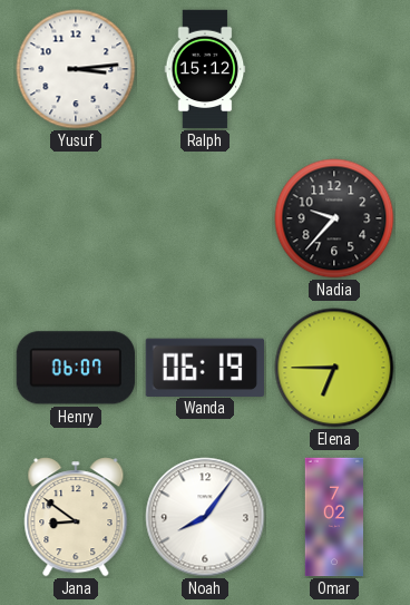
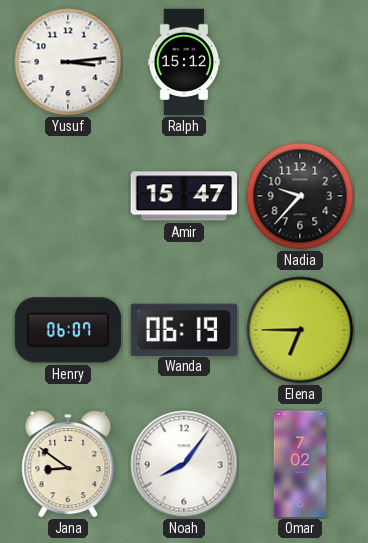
Amir: none -> 15:47 (183, 196)
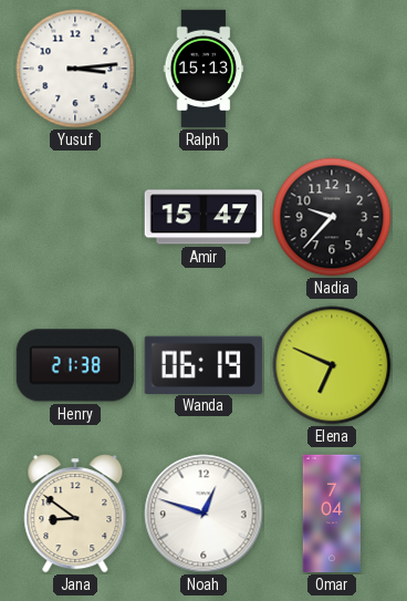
Ralph: 15:12 -> 15:13 (203, 69)
Henry: 06:07 -> 21:38 (75, 365)
Elena: 6:45 -> 6:49 (332, 365)
Noah: 8:06 -> 12:48 (203, 514)
Omar: 7:02 -> 7:04 (331, 514)
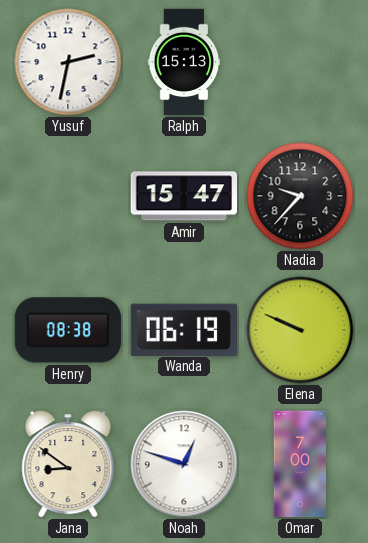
Yusuf: 3:14 -> 2:32 (68, 62)
Henry: 21:38 -> 08:38 (68, 330)
Elena: 6:49 -> 9:49 (300, 330)
Omar: 7:04 -> 7:00 (299, 464)
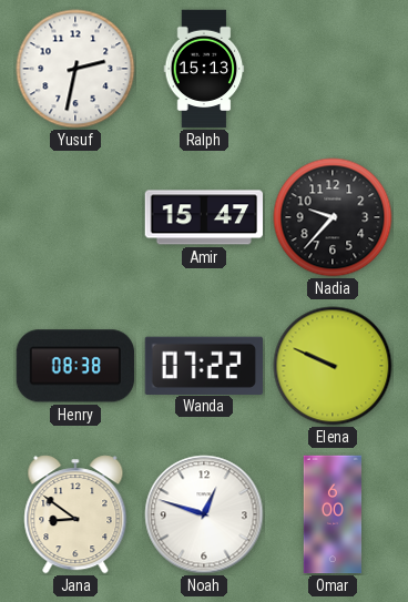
Wanda: 06:19 -> 07:22 (204, 365)
Omar: 7:00 -> 6:00 (331, 514)
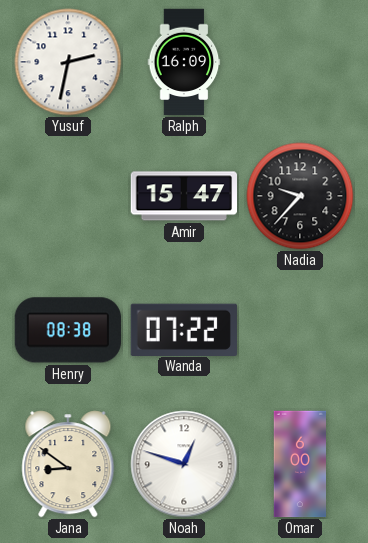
Ralph: 15:13 -> 16:09 (184, 62)
Elena: 9:49 -> none (333, 366)
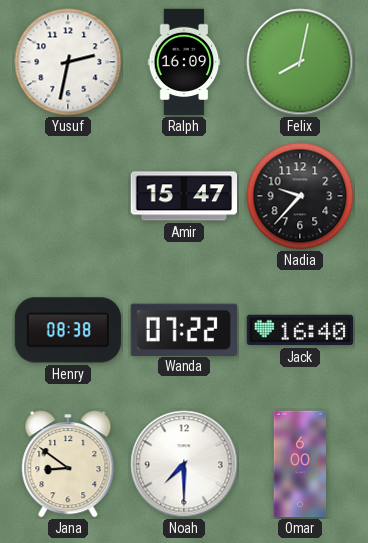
Felix: none -> 8:02 (300, 62)
Jack: none -> 16:40 (300, 330)
Noah: 12:48 -> 7:30 (184, 464)
